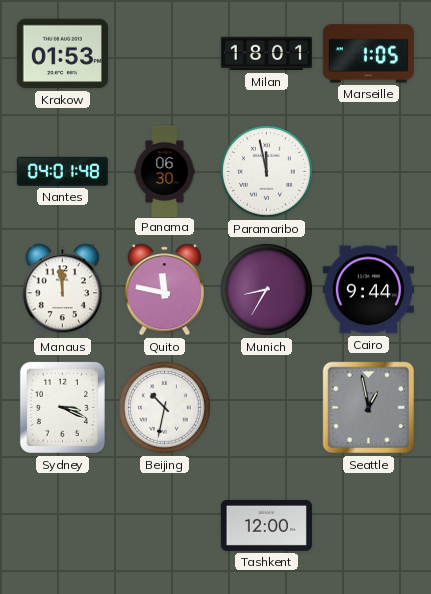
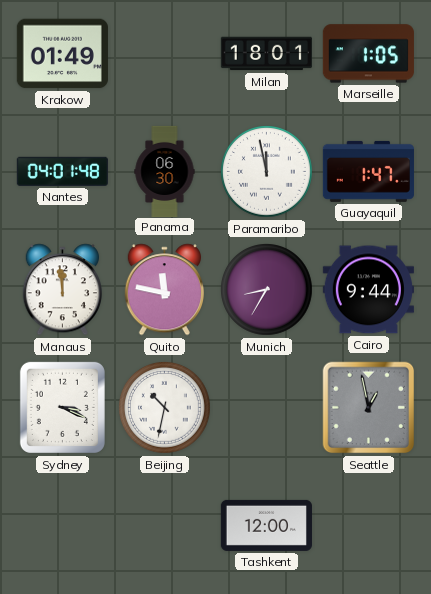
Krakow: 01:53 -> 01:49 (62, 54)
Guayaquil: none -> 1:47 (368, 171)
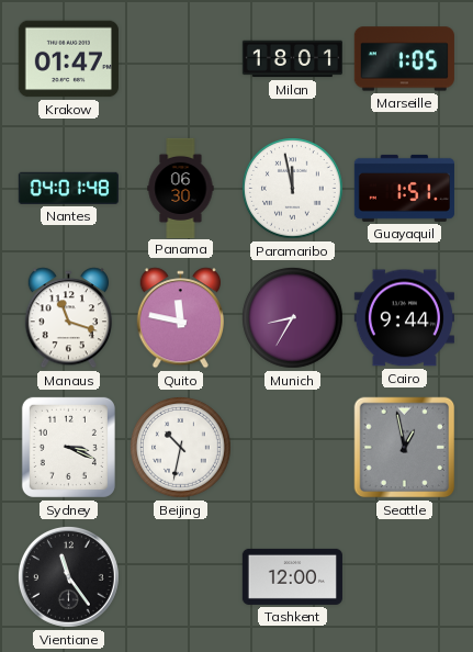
Krakow: 01:49 -> 01:47 (68, 59)
Guayaquil: 1:47 -> 1:51 (404, 188)
Manaus: 11:59 -> 11:18 (68, 318)
Vientiane: none -> 11:24 (68, 576)
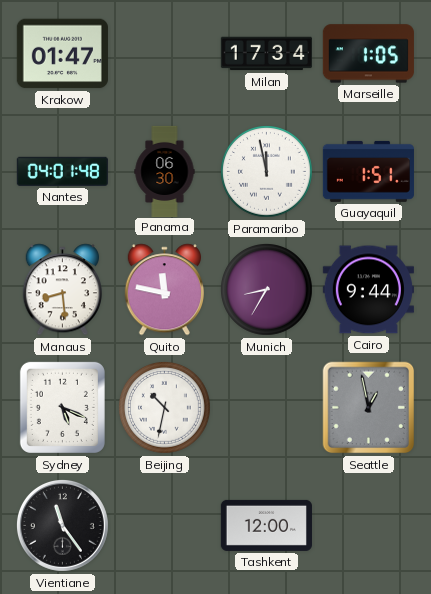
Milan: 18:01 -> 17:34 (266, 54)
Manaus: 11:18 -> 8:29 (62, 290)
Sydney: 3:19 -> 5:19 (62, 407)
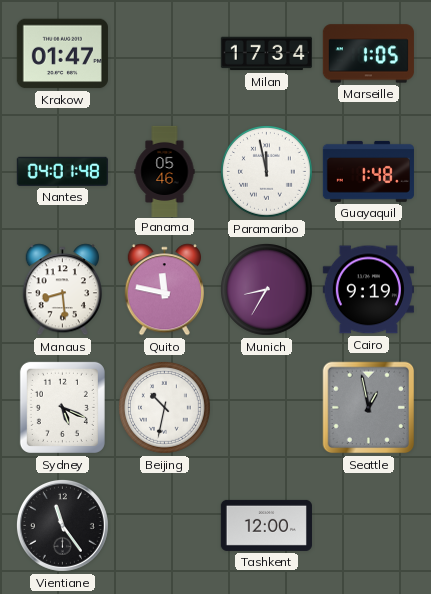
Panama: 06:30 -> 05:46 (165, 171)
Guayaquil: 1:51 -> 1:48 (368, 171)
Cairo: 9:44 -> 9:19 (368, 290)
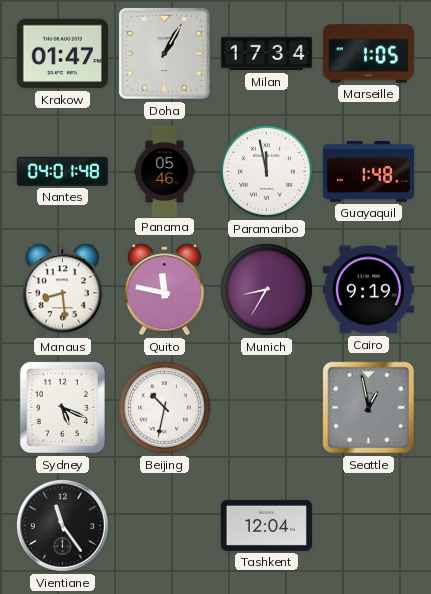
Doha: none -> 1:05 (164, 53)
Tashkent: 12:00 -> 12:04 (266, 525)
